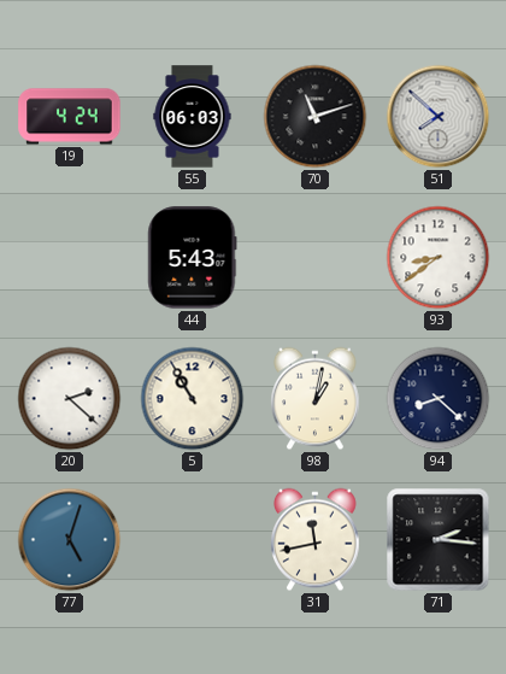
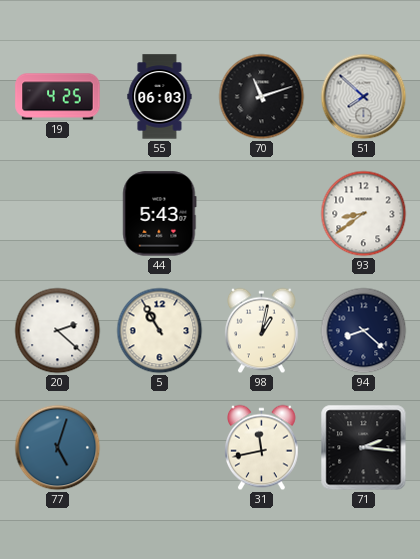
19: 4:24 -> 4:25 (58, 97)
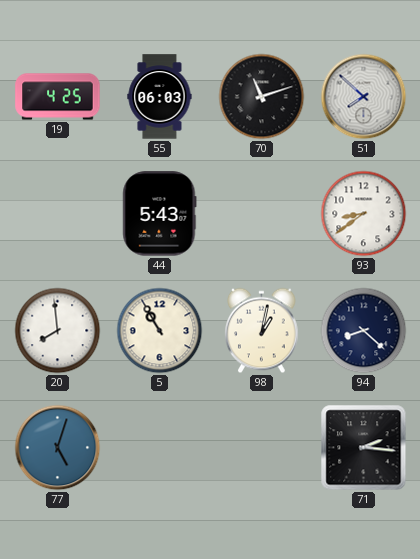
20: 2:22 -> 7:59 (58, 331)
31: 11:43 -> none (262, 448)
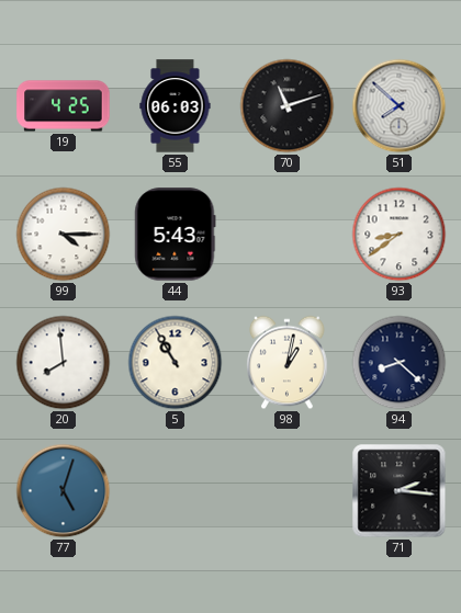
99: none -> 4:15 (64, 235)
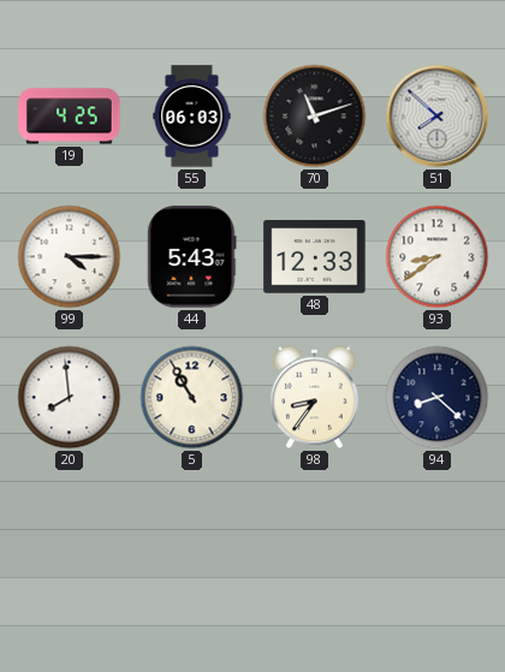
48: none -> 12:33 (315, 257)
98: 1:02 -> 8:36 (315, 398)
77: 5:03 -> none (64, 491)
71: 2:16 -> none (400, 491)
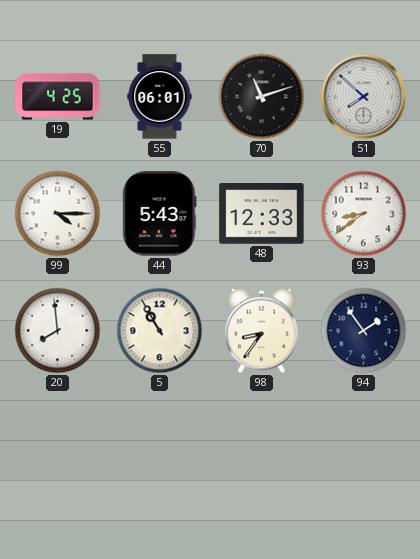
55: 06:03 -> 06:01 (160, 97)
94: 8:22 -> 1:54 (364, 331)
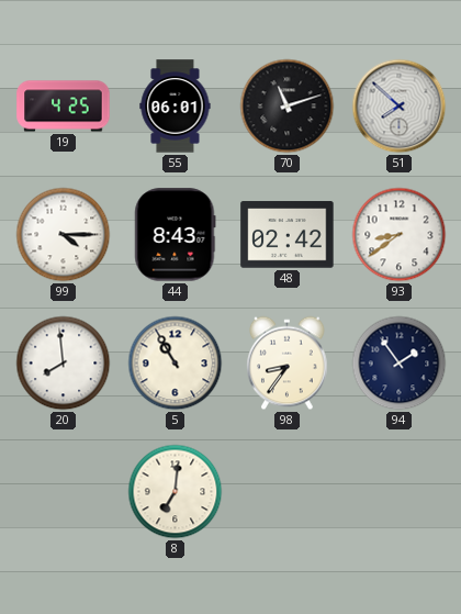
44: 5:43 -> 8:43 (176, 235)
48: 12:33 -> 02:42 (288, 235)
8: none -> 7:01 (176, 492)
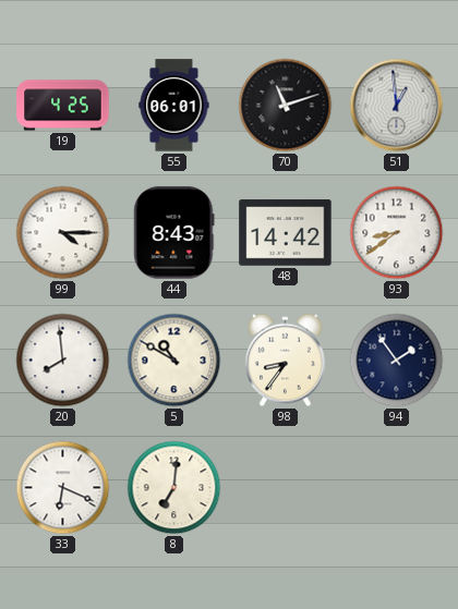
51: 7:52 -> 12:59 (397, 106)
48: 02:42 -> 14:42 (286, 233)
5: 10:55 -> 10:50 (174, 361)
33: none -> 6:19 (63, 488)
